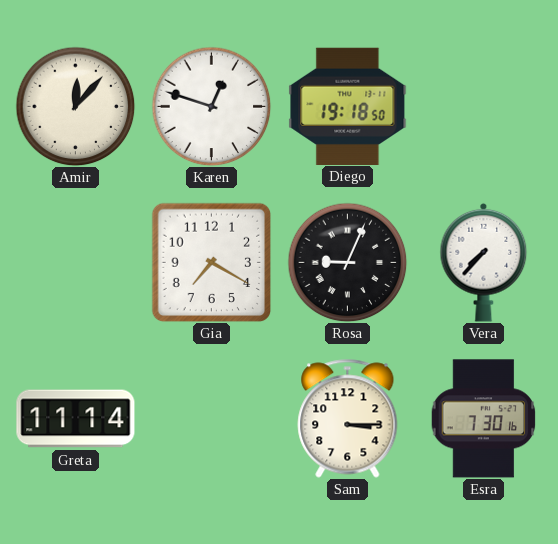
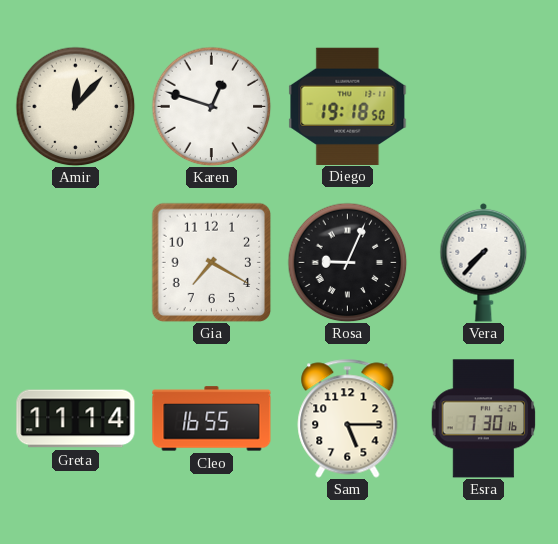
Cleo: none -> 16:55 (212, 419)
Sam: 3:15 -> 5:15 (348, 419)
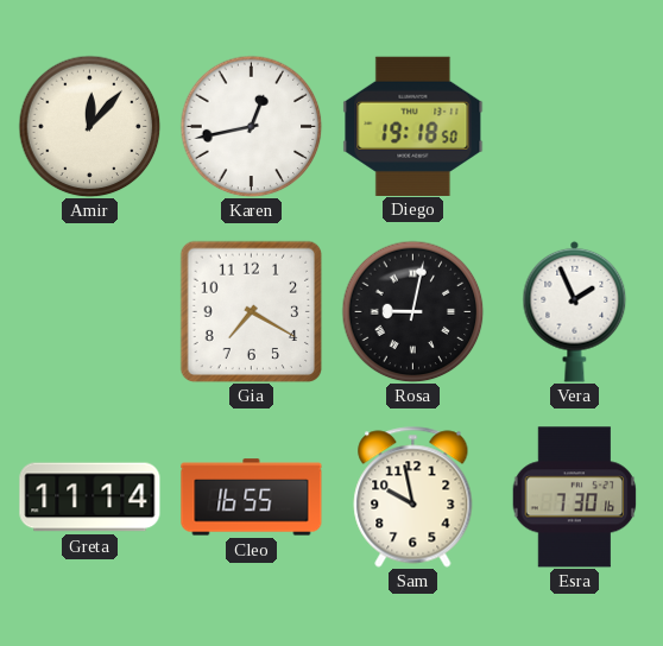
Karen: 12:48 -> 12:43 (251, 126)
Rosa: 9:04 -> 9:02 (412, 311)
Vera: 7:37 -> 1:56 (575, 311)
Sam: 5:15 -> 9:58 (413, 498)
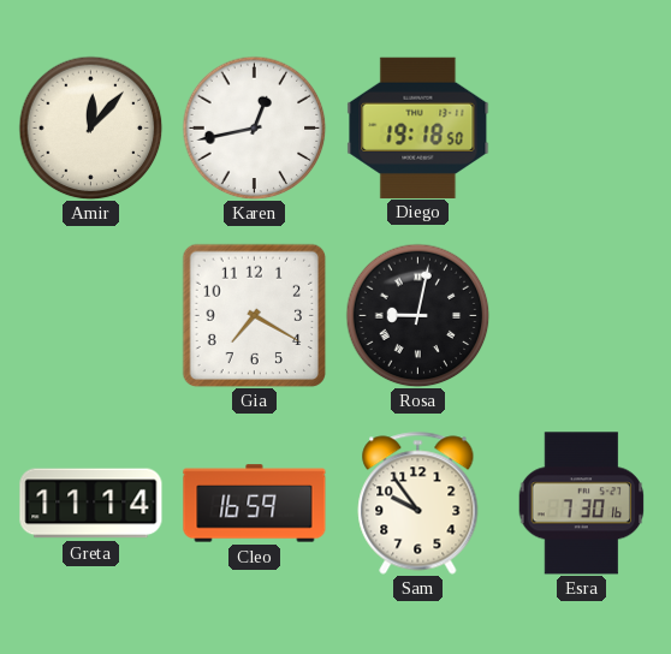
Vera: 1:56 -> none (575, 311)
Cleo: 16:55 -> 16:59 (255, 504)
Sam: 9:58 -> 9:54 (418, 504)
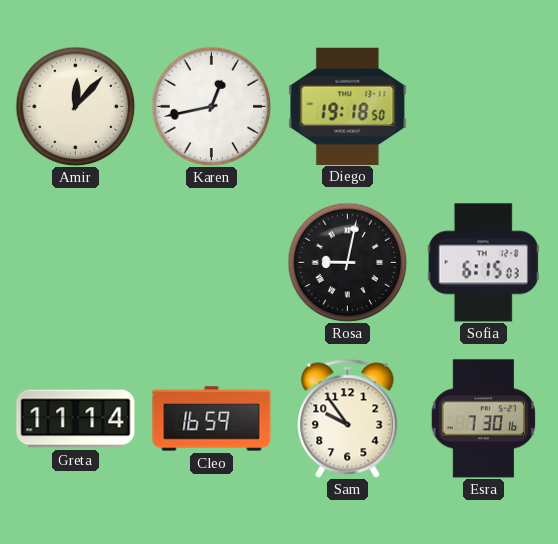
Gia: 7:20 -> none (254, 315)
Sofia: none -> 6:15 (483, 263)
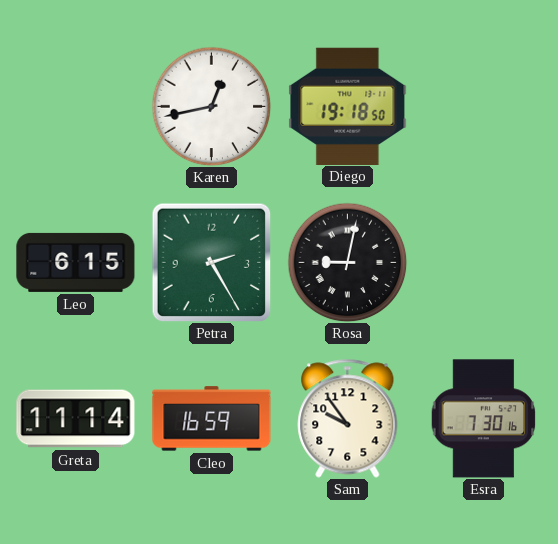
Amir: 12:07 -> none (75, 106)
Leo: none -> 6:15 (76, 262)
Petra: none -> 2:25 (211, 262)
Sofia: 6:15 -> none (483, 263)
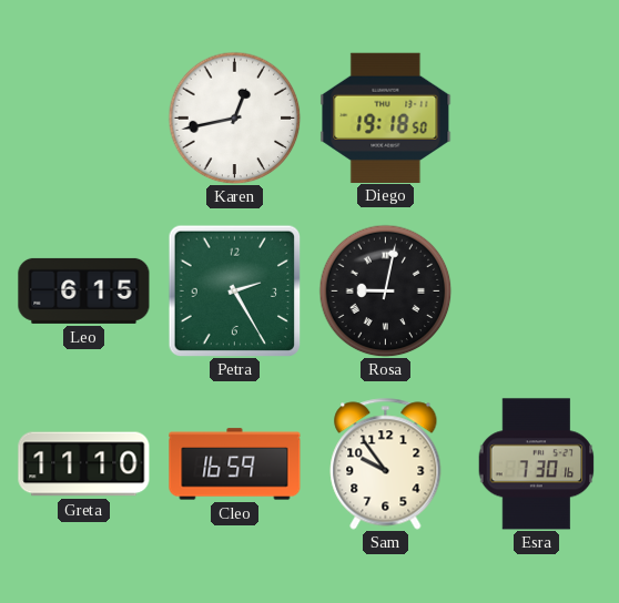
Greta: 11:14 -> 11:10 (84, 464)
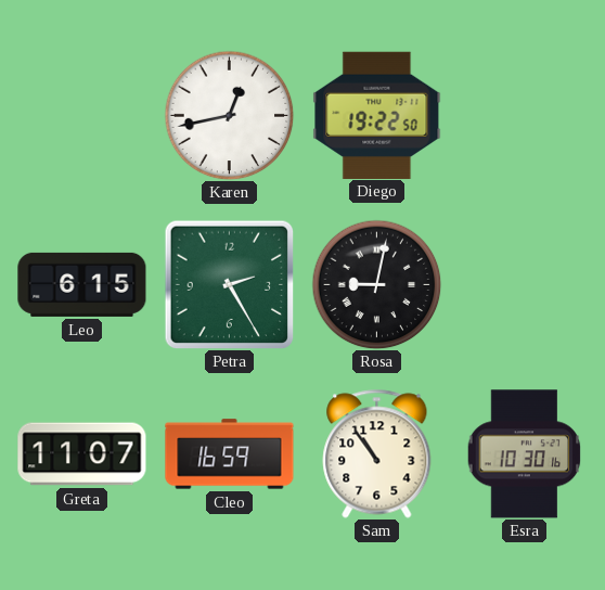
Diego: 19:18 -> 19:22 (377, 115)
Greta: 11:10 -> 11:07 (82, 454)
Sam: 9:54 -> 10:54 (377, 454)
Esra: 7:30 -> 10:30 (525, 454)
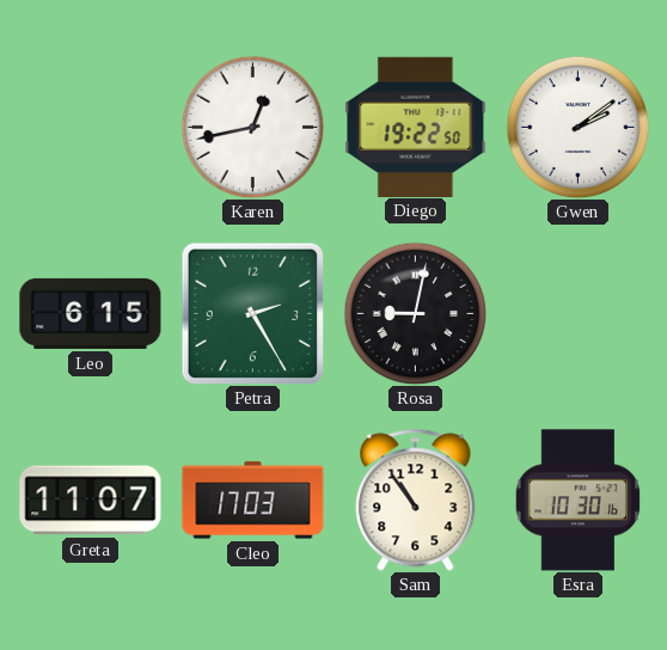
Gwen: none -> 2:09 (577, 127)
Cleo: 16:59 -> 17:03 (253, 501)
